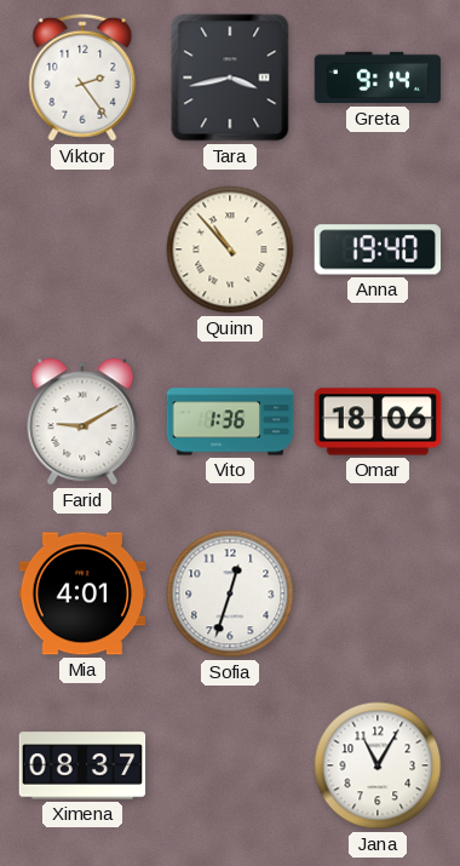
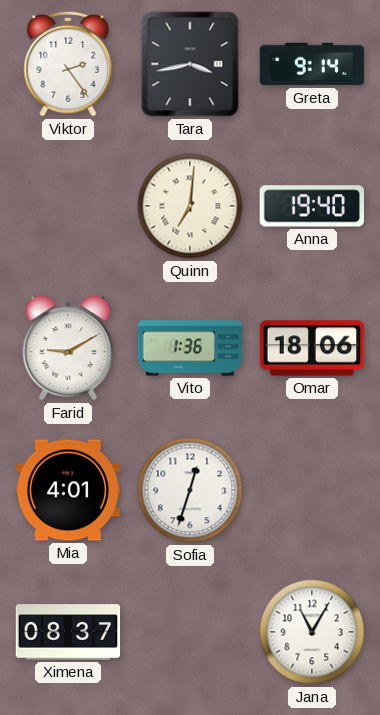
Quinn: 10:53 -> 7:01 (190, 206)
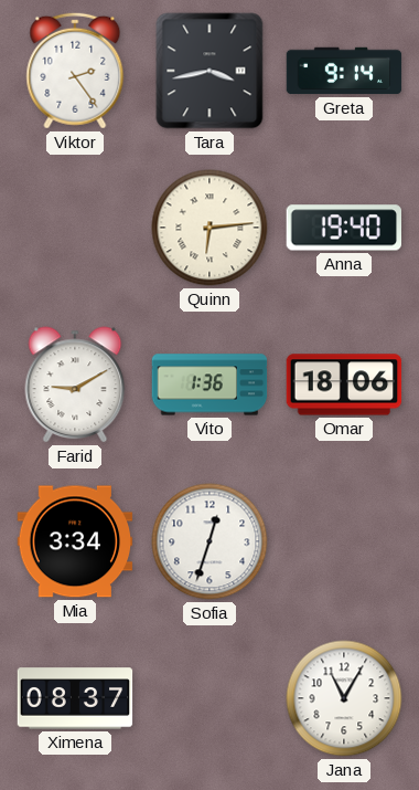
Quinn: 7:01 -> 6:14 (209, 228)
Mia: 4:01 -> 3:34 (75, 541)
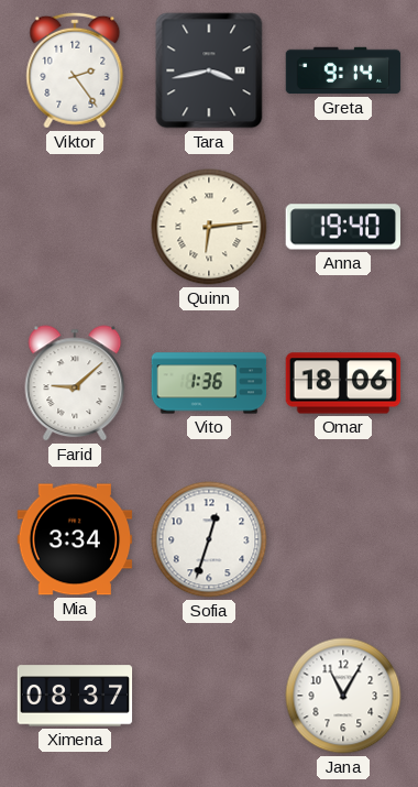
Farid: 9:10 -> 9:08 (75, 383)
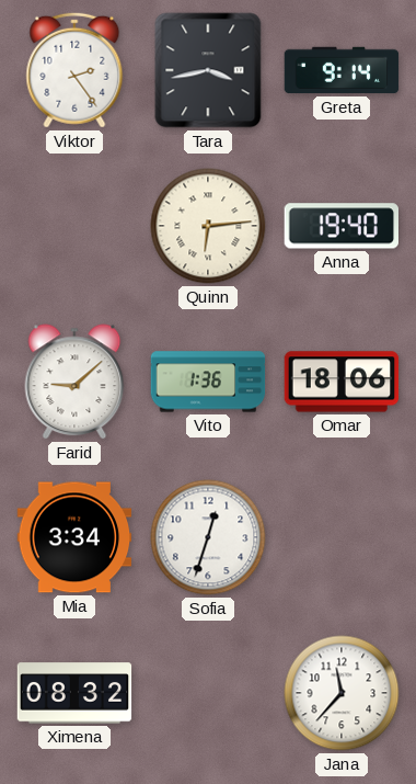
Ximena: 08:37 -> 08:32 (74, 693)
Jana: 11:05 -> 11:37 (342, 693)
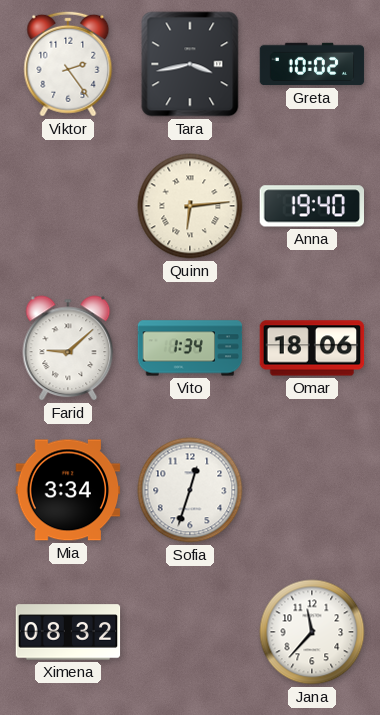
Greta: 9:14 -> 10:02 (312, 64)
Vito: 1:36 -> 1:34 (190, 348)
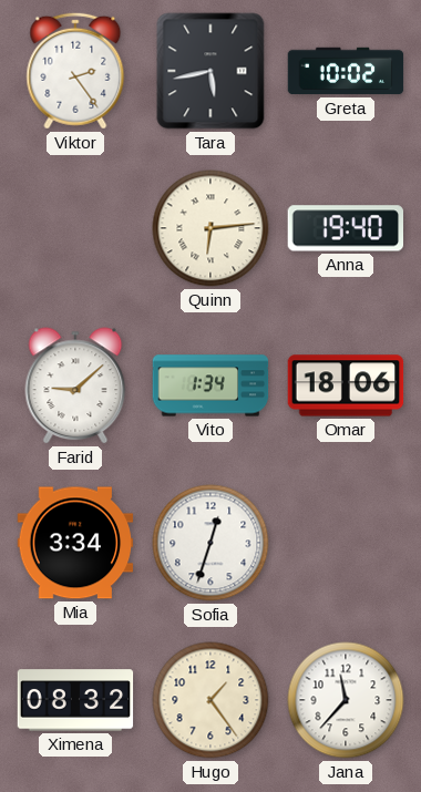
Tara: 3:43 -> 5:43 (210, 71)
Hugo: none -> 1:24 (210, 700)
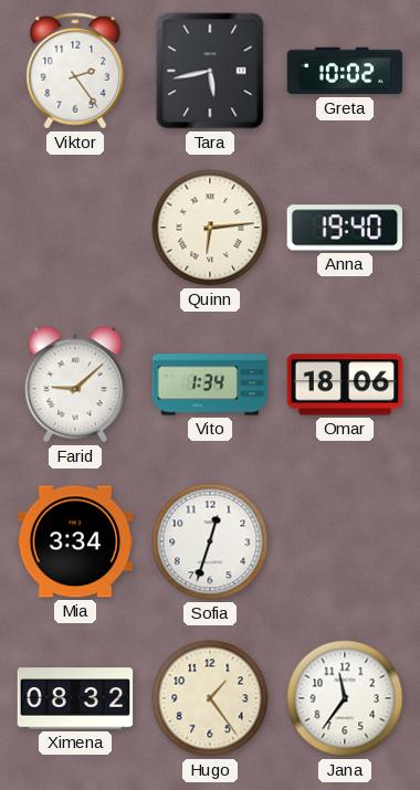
Jana: 11:37 -> 11:36 (345, 698)
